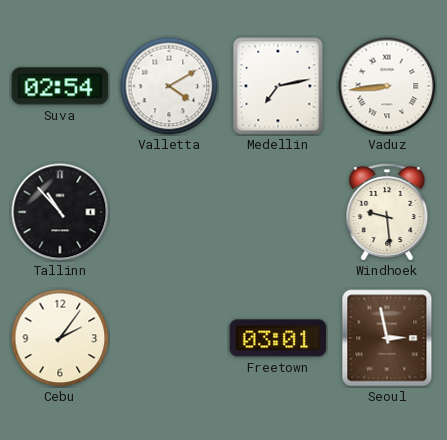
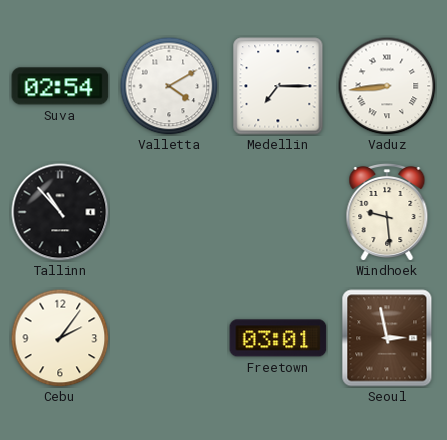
Medellin: 7:13 -> 7:15 (278, 86)
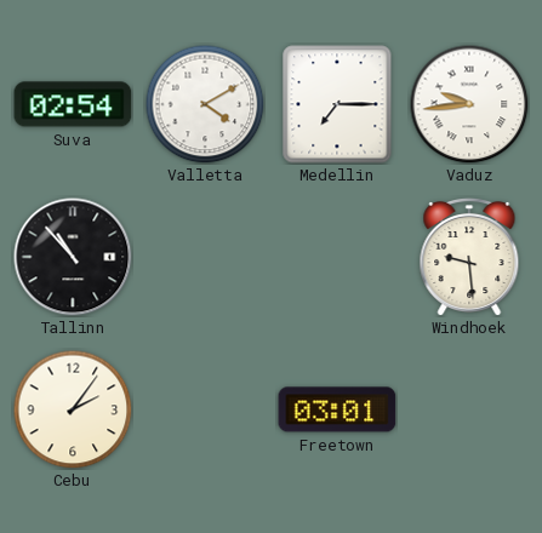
Vaduz: 8:44 -> 9:44 (469, 104)
Seoul: 2:58 -> none (387, 338)
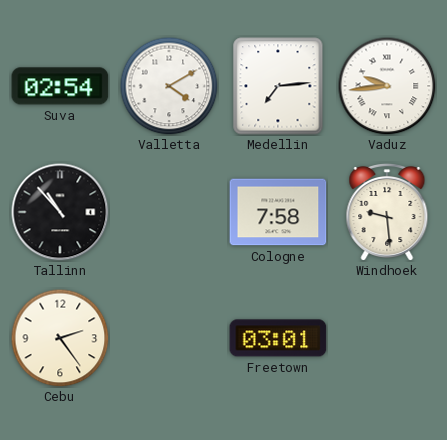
Medellin: 7:15 -> 7:14 (278, 86)
Cologne: none -> 7:58 (278, 212)
Cebu: 2:06 -> 2:24 (60, 338)
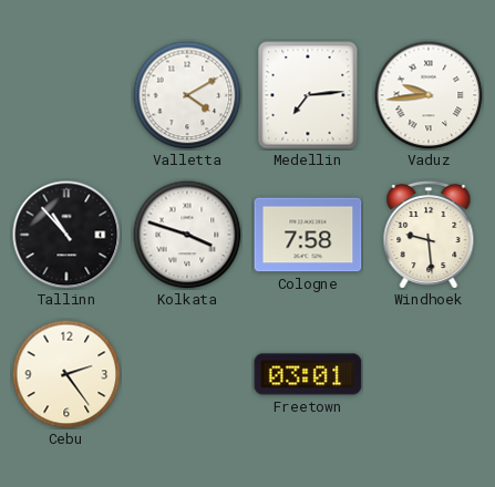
Suva: 02:54 -> none (60, 86)
Kolkata: none -> 3:48 (187, 235)
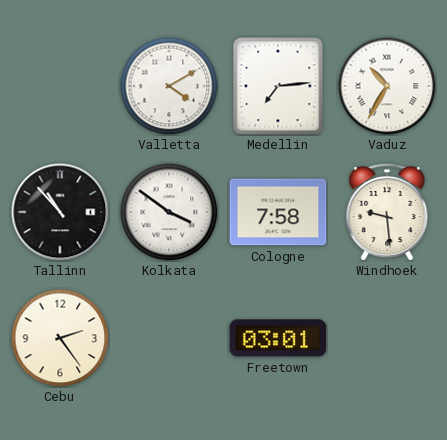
Vaduz: 9:44 -> 10:35 (387, 86)
Kolkata: 3:48 -> 3:51 (169, 212)
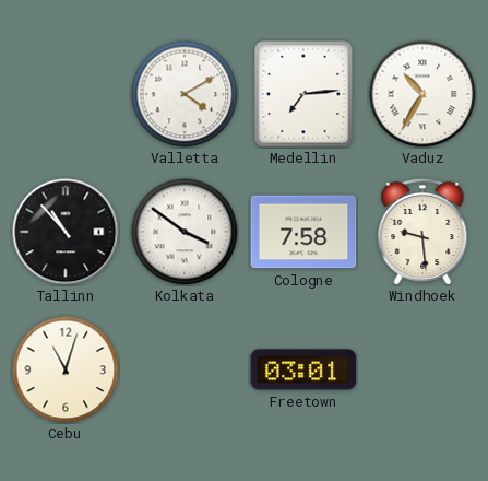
Cebu: 2:24 -> 11:03 (66, 369)
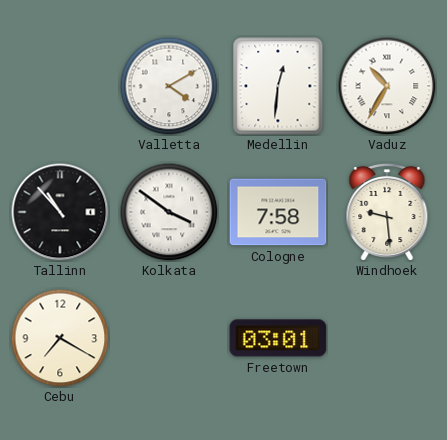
Medellin: 7:14 -> 12:31 (278, 86)
Cebu: 11:03 -> 7:20 (60, 338)
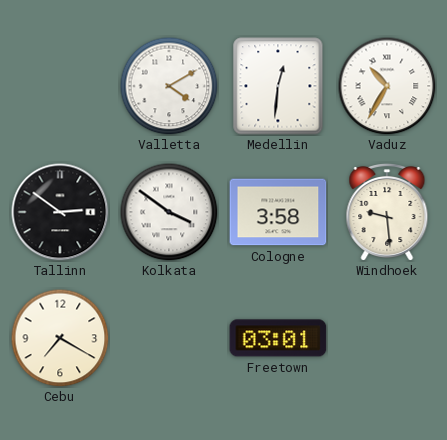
Tallinn: 10:53 -> 2:51 (60, 212)
Cologne: 7:58 -> 3:58 (278, 212)
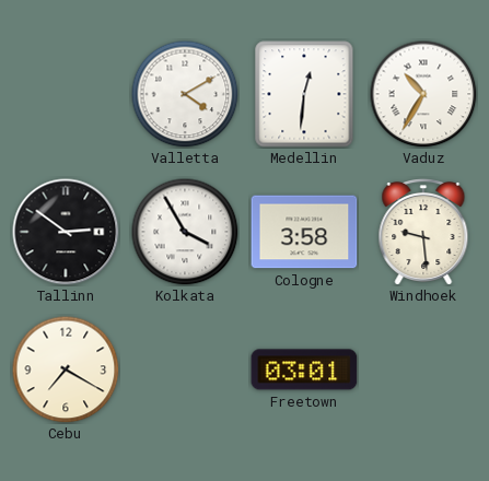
Kolkata: 3:51 -> 3:55 (185, 232)
